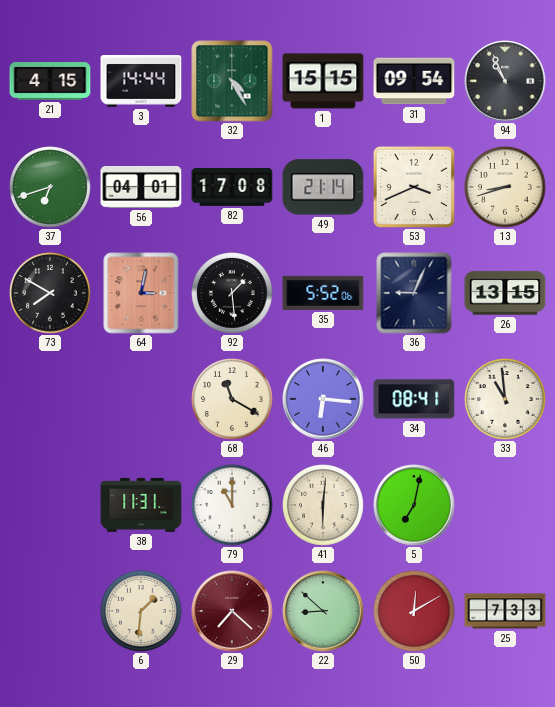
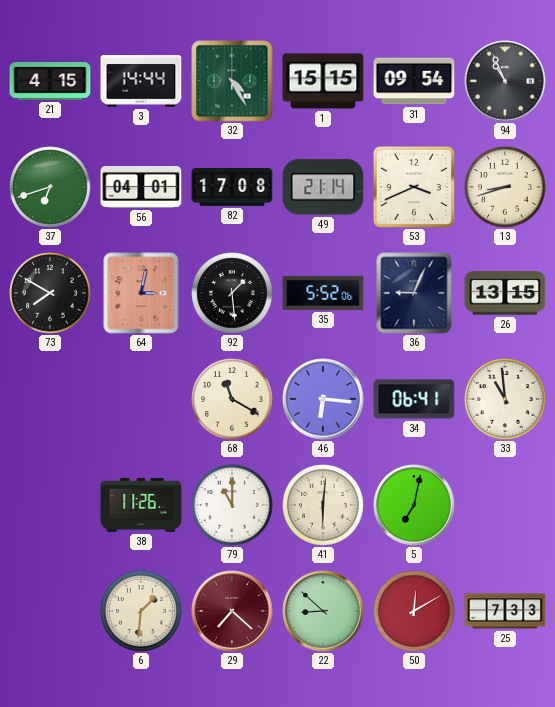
34: 08:41 -> 06:41 (414, 399)
38: 11:31 -> 11:26 (141, 505)
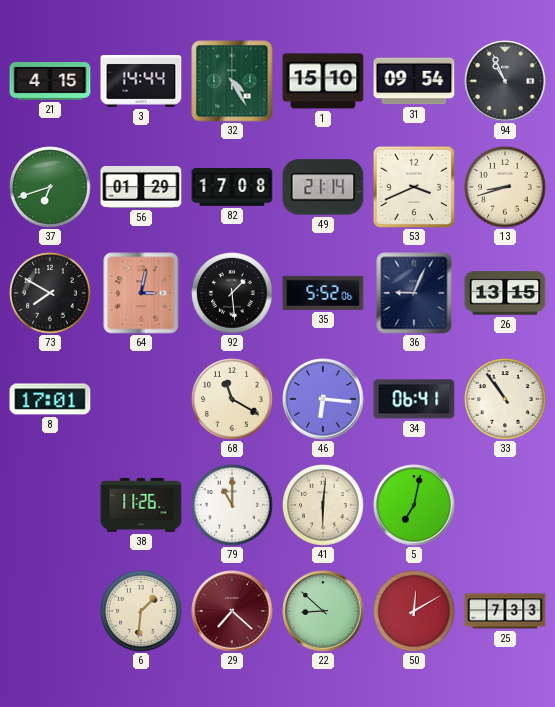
1: 15:15 -> 15:10 (323, 81)
56: 04:01 -> 01:29 (141, 188)
8: none -> 17:01 (50, 399)
33: 10:59 -> 10:54 (505, 399)
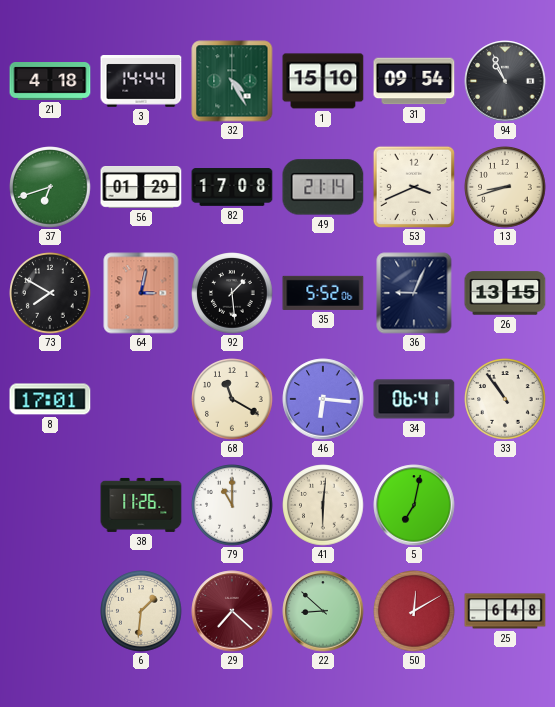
21: 4:15 -> 4:18 (50, 82)
25: 7:33 -> 6:48 (505, 611)
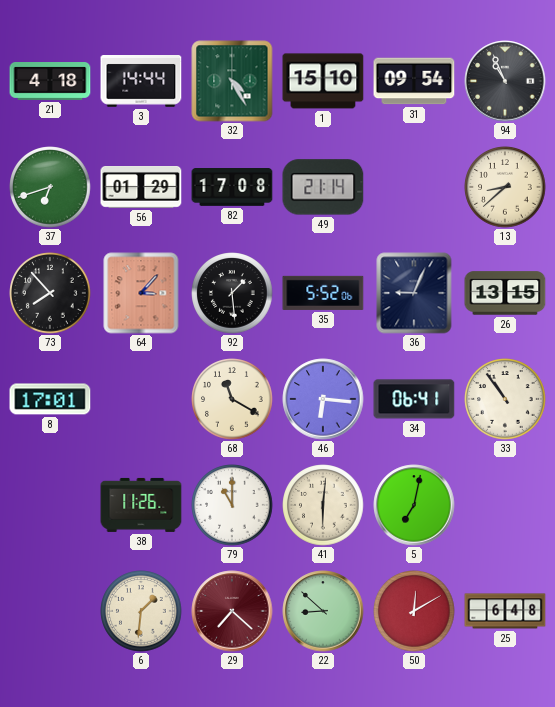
53: 3:41 -> none (414, 187)
13: 8:42 -> 8:38 (505, 187)
73: 7:50 -> 7:53 (50, 293)
64: 3:02 -> 3:07 (141, 293)
